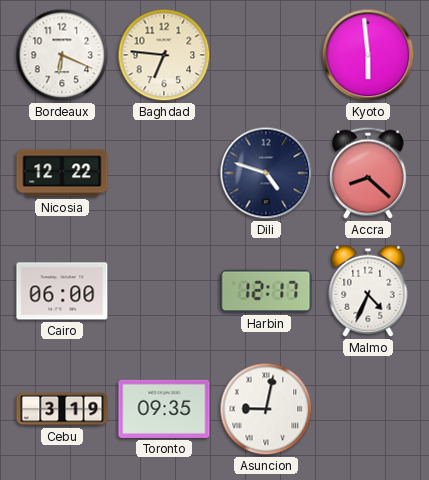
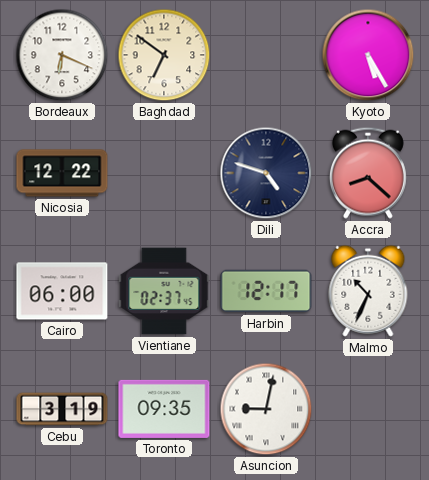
Baghdad: 6:46 -> 6:51 (164, 55)
Kyoto: 5:59 -> 5:25 (368, 55)
Vientiane: none -> 02:37 (164, 291)
Malmo: 4:34 -> 10:34 (368, 291)
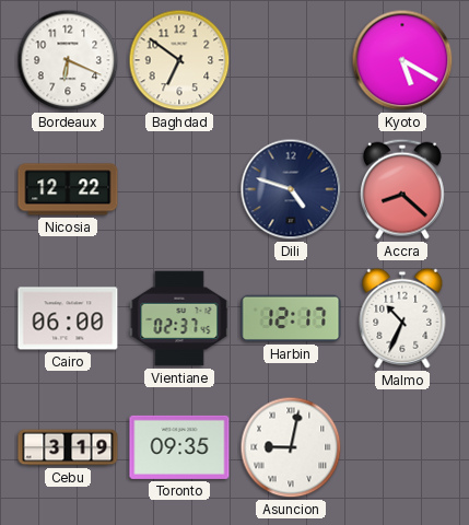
Kyoto: 5:25 -> 5:20 (402, 60)
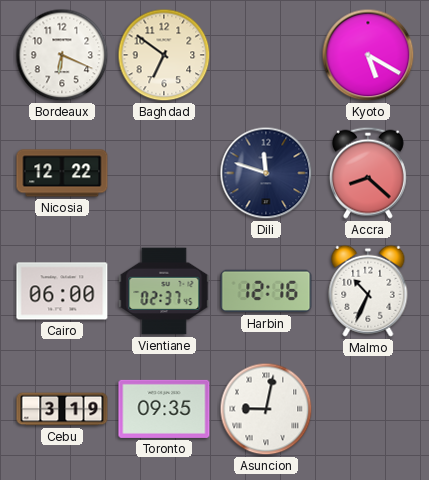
Dili: 4:48 -> 11:48 (266, 173)
Harbin: 12:17 -> 12:16 (266, 291)
